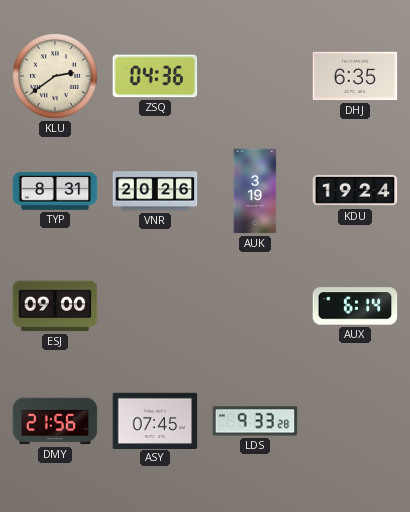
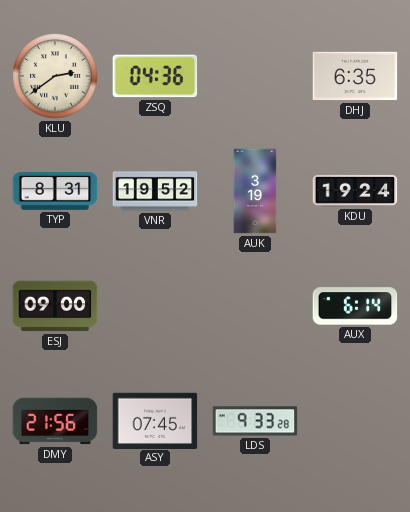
VNR: 20:26 -> 19:52 (155, 191)
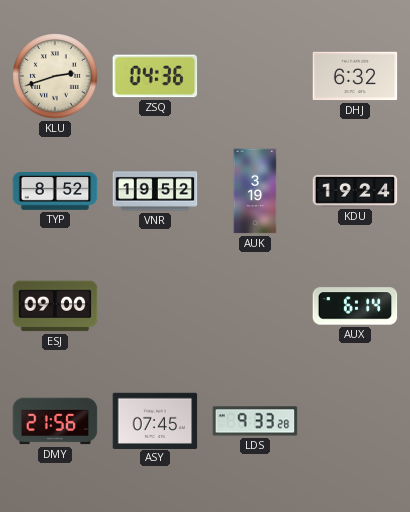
KLU: 2:39 -> 2:42 (55, 76)
DHJ: 6:35 -> 6:32 (355, 76)
TYP: 8:31 -> 8:52 (55, 192)
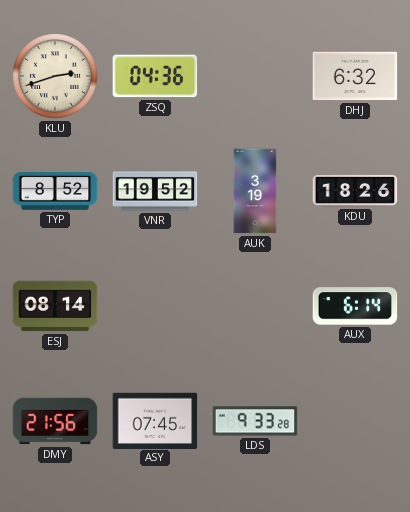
KDU: 19:24 -> 18:26 (355, 191)
ESJ: 09:00 -> 08:14 (55, 306)
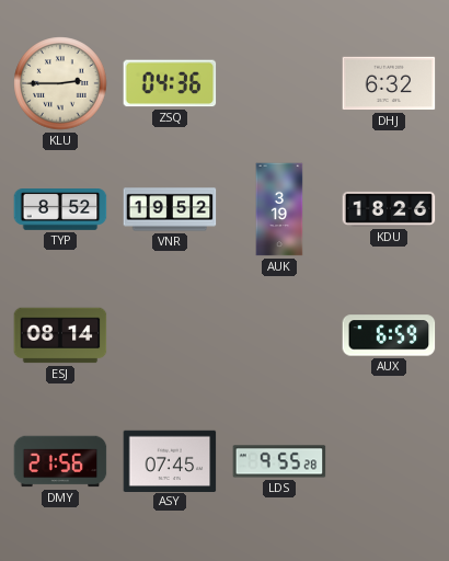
KLU: 2:42 -> 2:45 (60, 83)
AUX: 6:14 -> 6:59 (389, 335)
LDS: 9:33 -> 9:55 (279, 461)
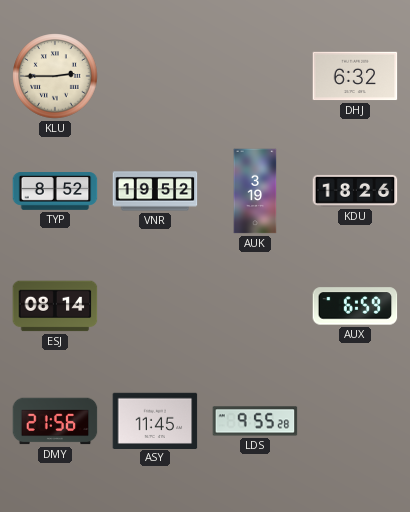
ZSQ: 04:36 -> none (170, 83)
ASY: 07:45 -> 11:45 (155, 420)
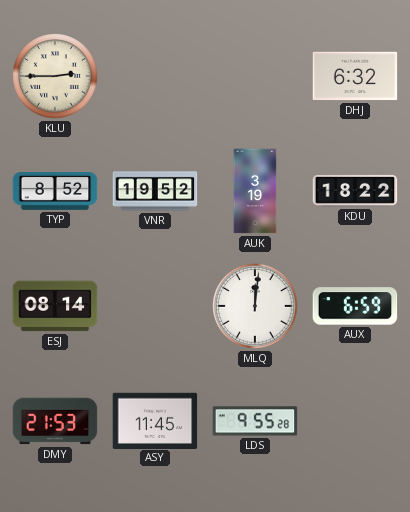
KDU: 18:26 -> 18:22 (355, 191)
MLQ: none -> 12:01 (255, 306)
DMY: 21:56 -> 21:53 (55, 421)
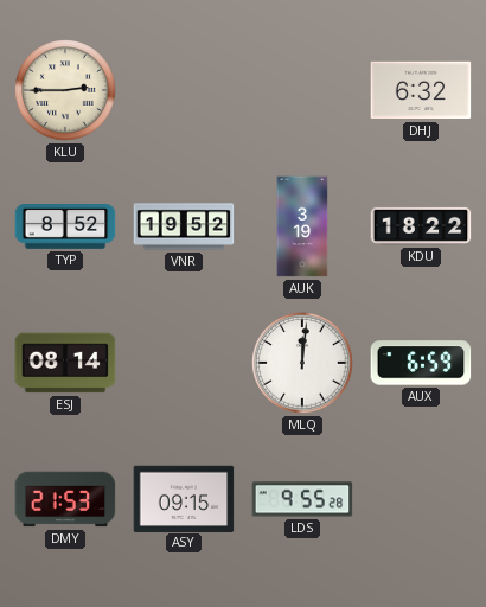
ASY: 11:45 -> 09:15 (184, 498)
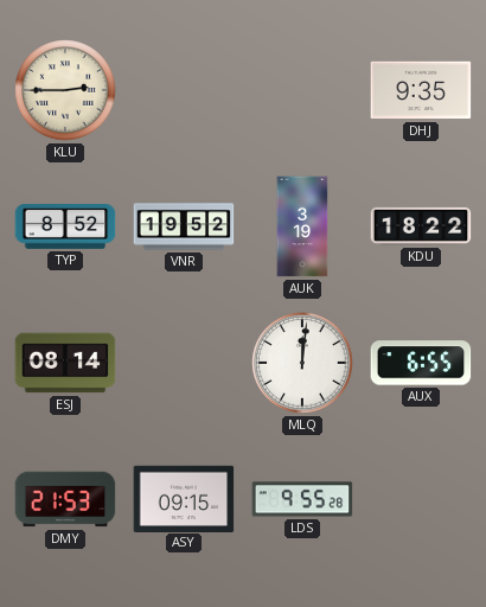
DHJ: 6:32 -> 9:35 (421, 90)
AUX: 6:59 -> 6:55 (421, 363)
